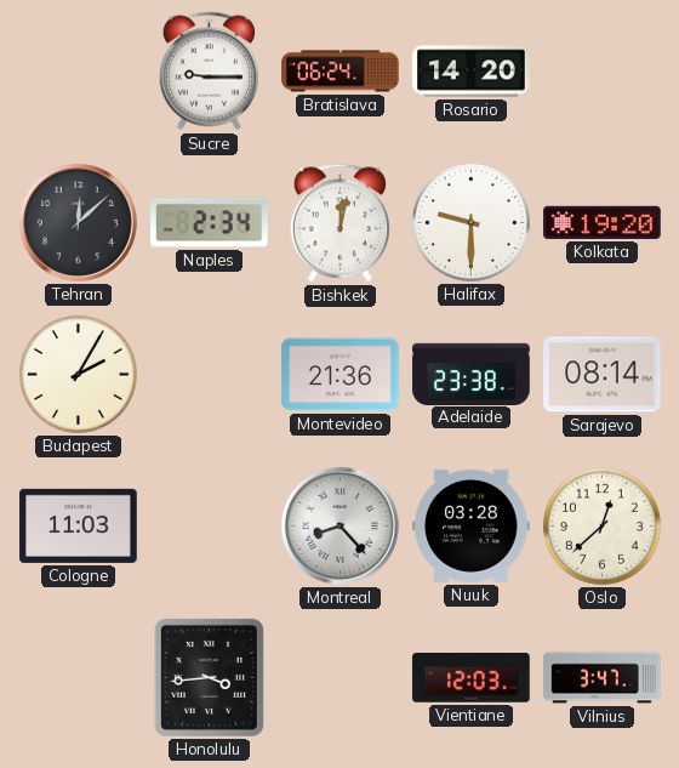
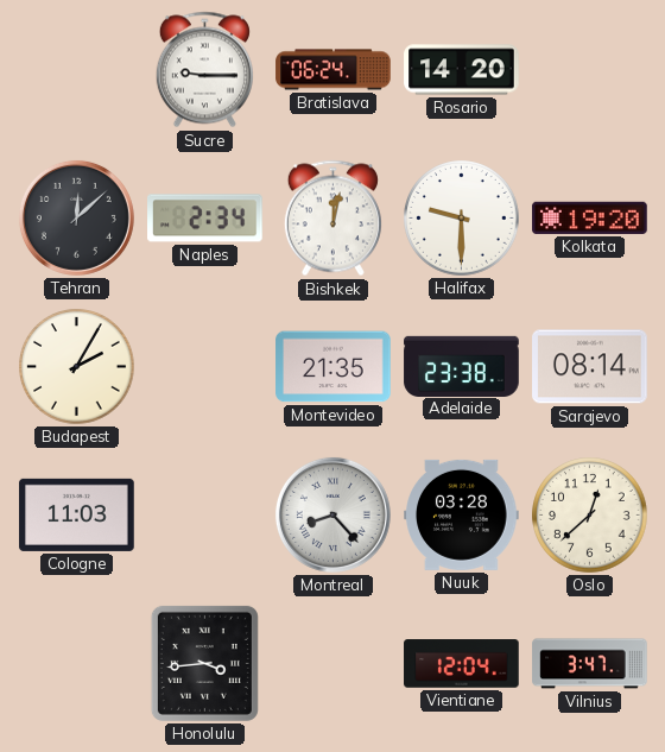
Montevideo: 21:36 -> 21:35 (334, 367)
Vientiane: 12:03 -> 12:04 (462, 664)
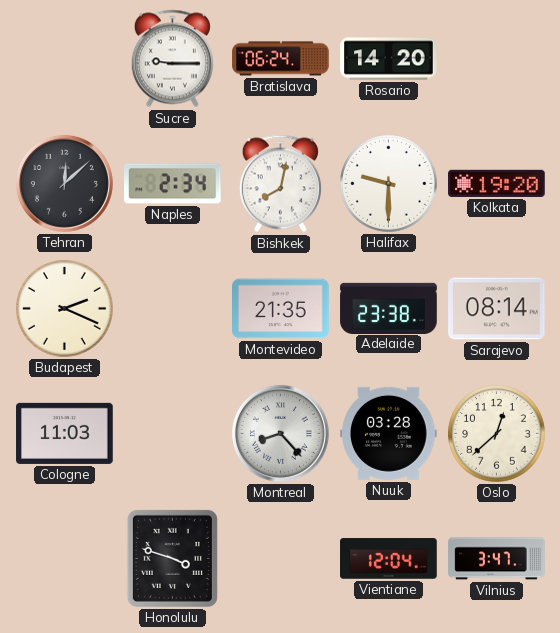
Bishkek: 12:02 -> 8:02 (280, 184)
Budapest: 2:05 -> 2:19 (65, 309)
Honolulu: 3:44 -> 3:48 (172, 558)
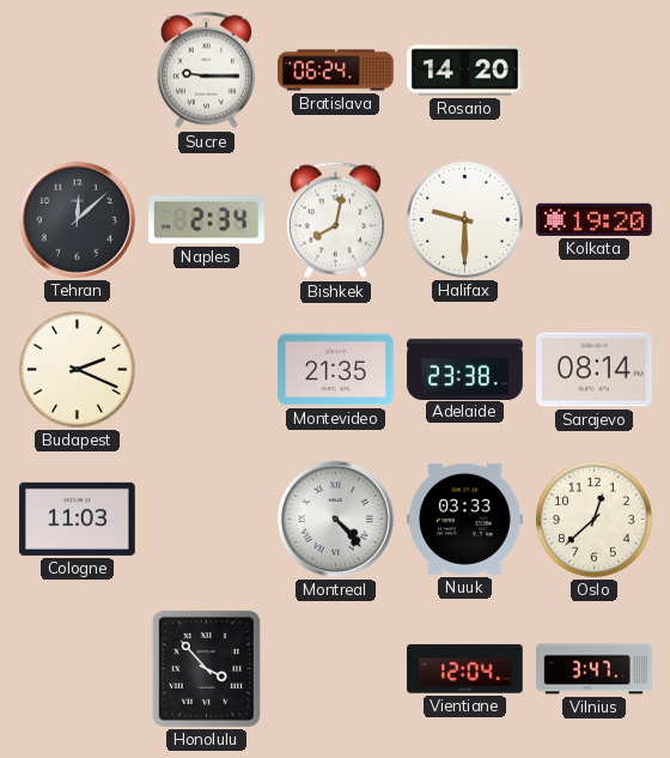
Montreal: 8:23 -> 4:23 (335, 519)
Nuuk: 03:28 -> 03:33 (465, 519)
Honolulu: 3:48 -> 3:53 (206, 668)
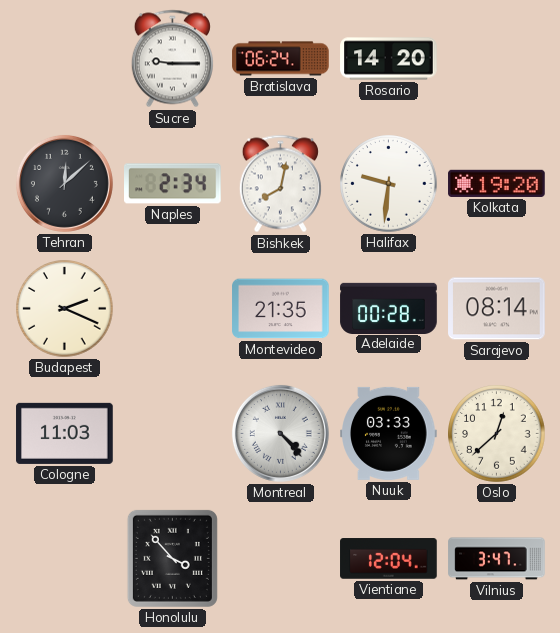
Halifax: 9:30 -> 9:31 (389, 184)
Adelaide: 23:38 -> 00:28 (389, 308)
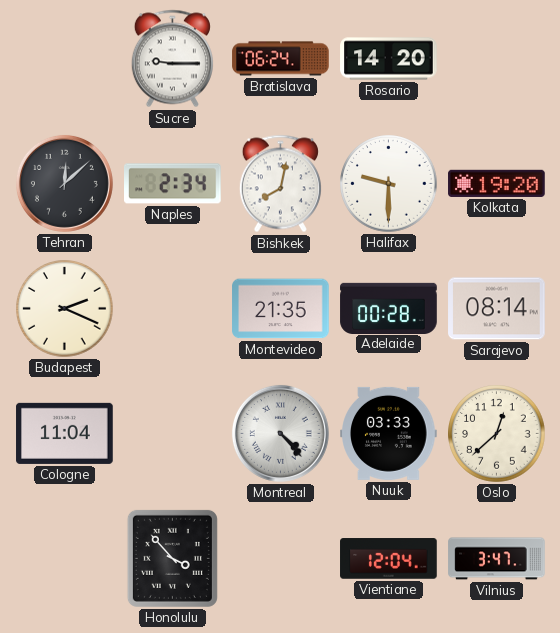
Halifax: 9:31 -> 9:30 (389, 184)
Cologne: 11:03 -> 11:04 (65, 433)
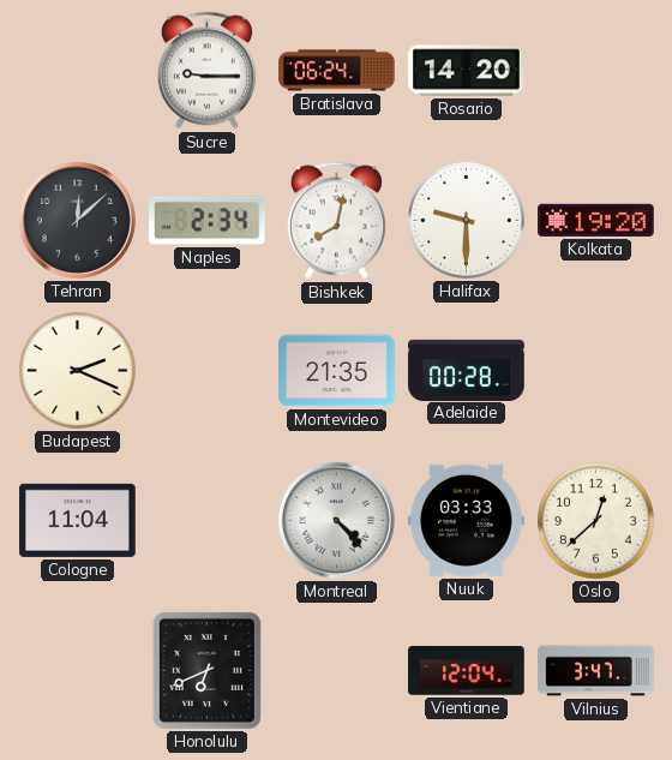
Sarajevo: 08:14 -> none (497, 309)
Honolulu: 3:53 -> 6:41 (206, 670)
